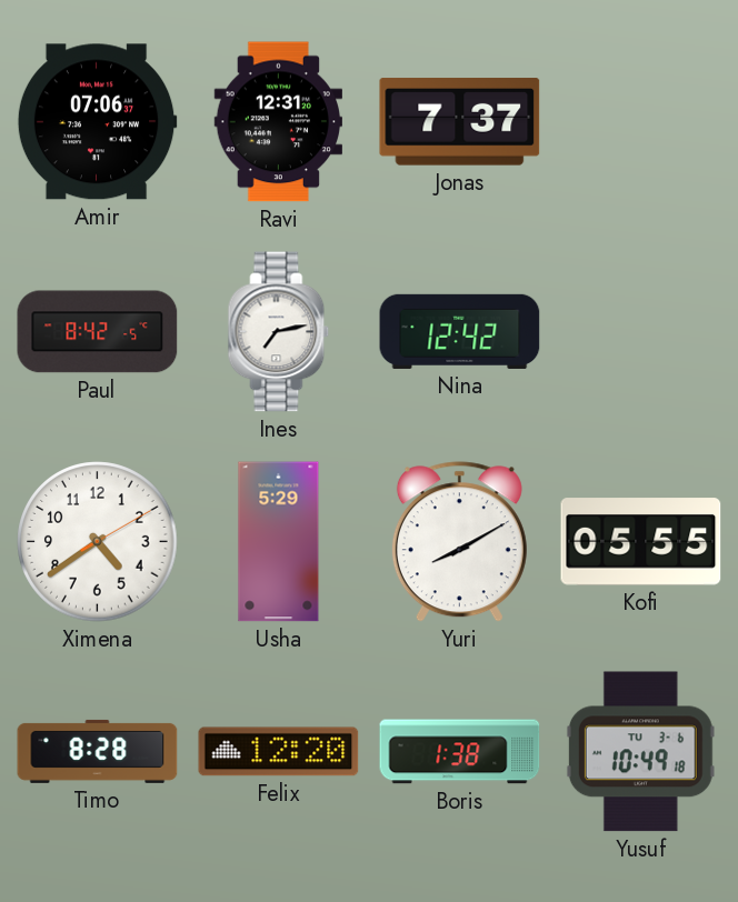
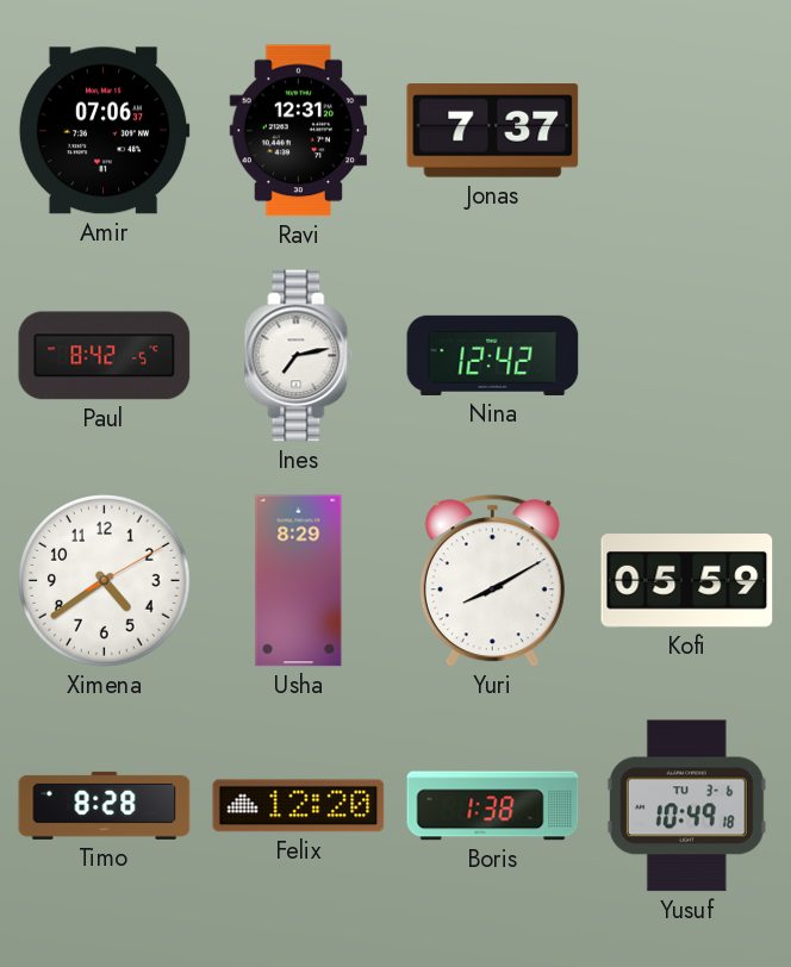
Usha: 5:29 -> 8:29 (299, 581)
Kofi: 05:55 -> 05:59 (687, 581)
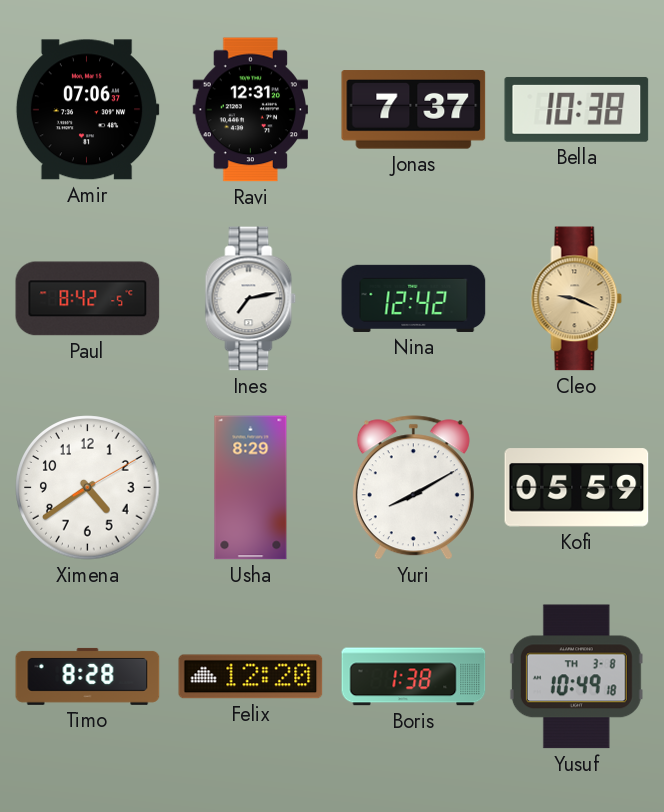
Bella: none -> 10:38 (577, 109)
Cleo: none -> 9:19 (577, 299)
Yusuf date: TU 3-6 -> TH 3-8 (576, 677)
